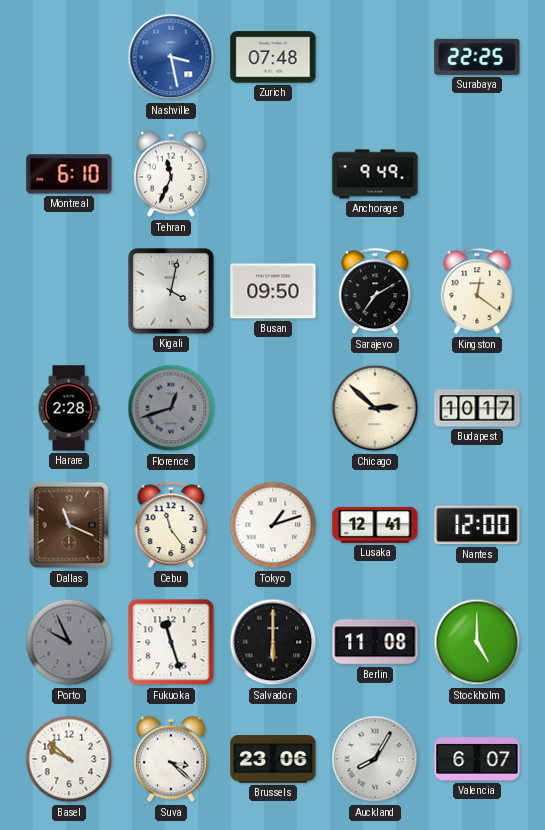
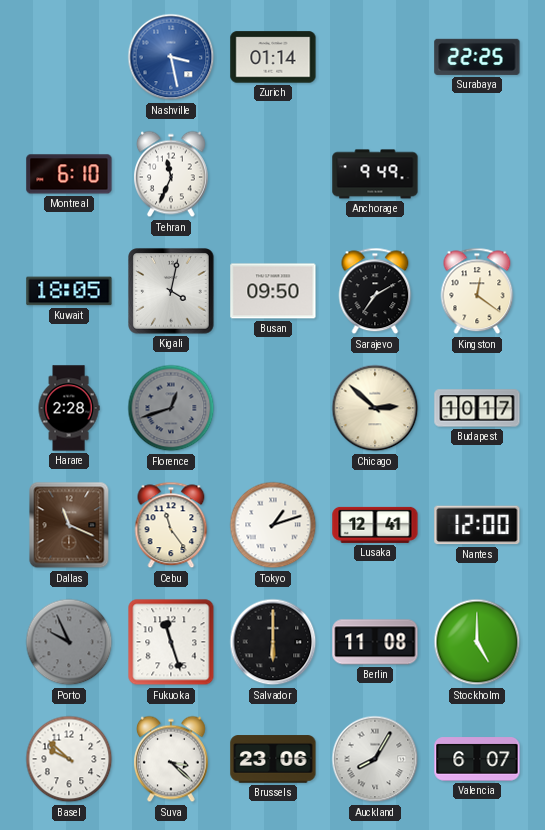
Zurich: 07:48 -> 01:14 (273, 57)
Kuwait: none -> 18:05 (69, 291)
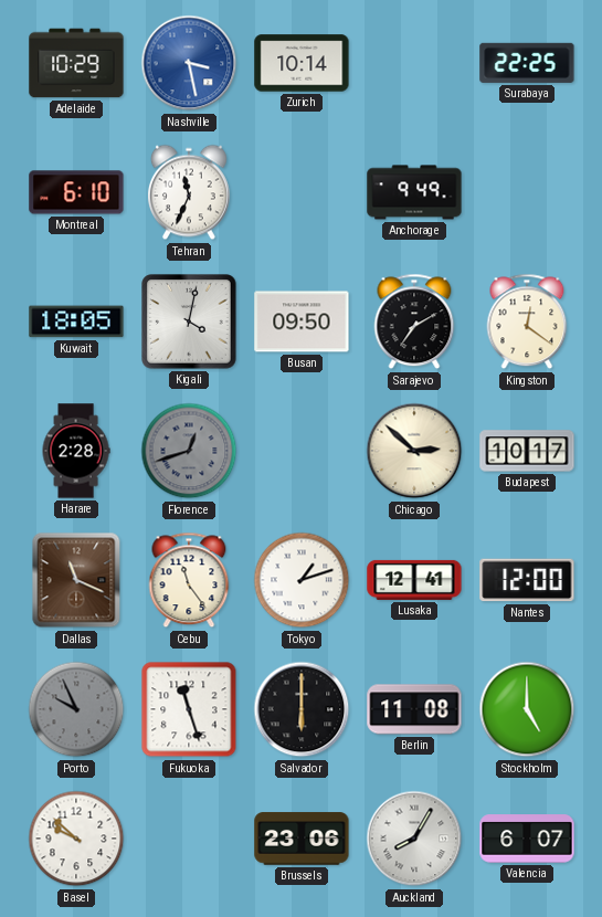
Adelaide: none -> 10:29 (76, 63)
Zurich: 01:14 -> 10:14 (302, 63)
Suva: 3:22 -> none (171, 759)
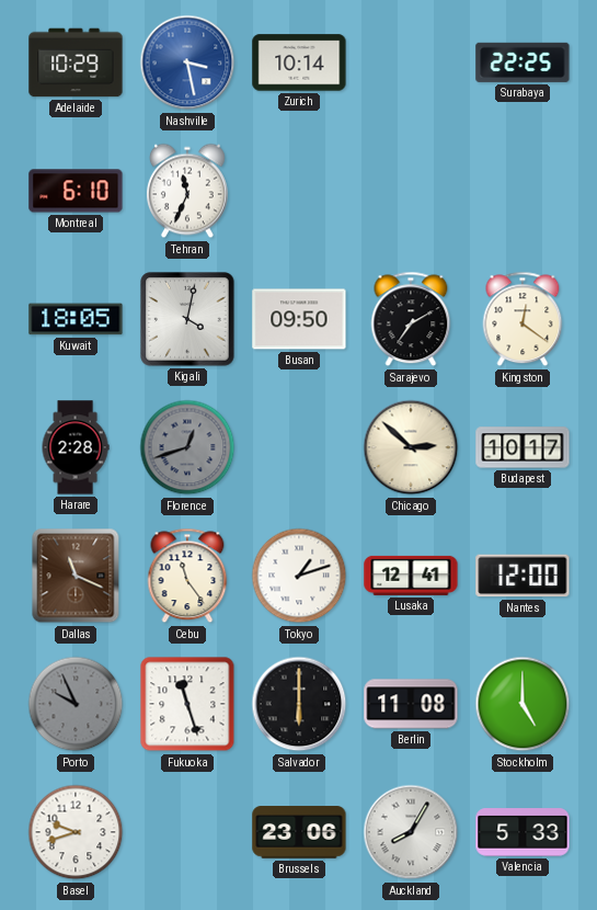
Anchorage: 9:49 -> none (414, 192)
Basel: 9:52 -> 9:42 (76, 832)
Valencia: 6:07 -> 5:33 (523, 832)
